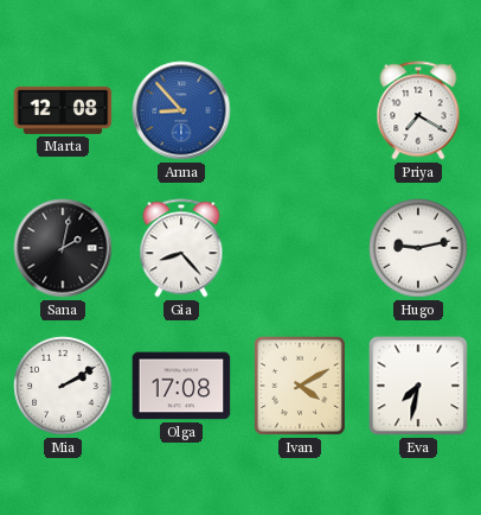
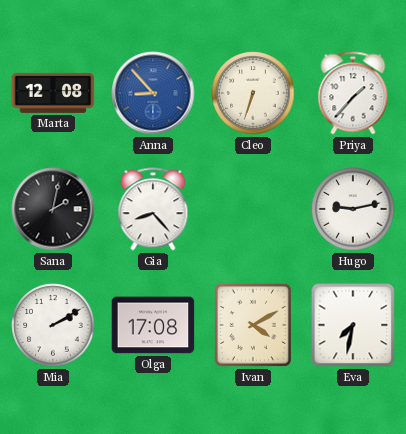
Cleo: none -> 6:33 (253, 93)
Priya: 7:20 -> 1:37 (353, 93)
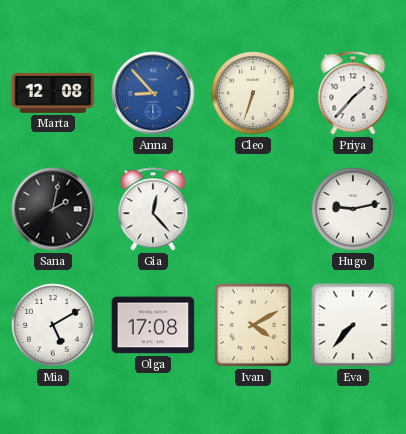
Gia: 8:23 -> 12:23 (153, 209)
Mia: 2:10 -> 5:10 (53, 325)
Eva: 7:32 -> 7:37 (353, 325)
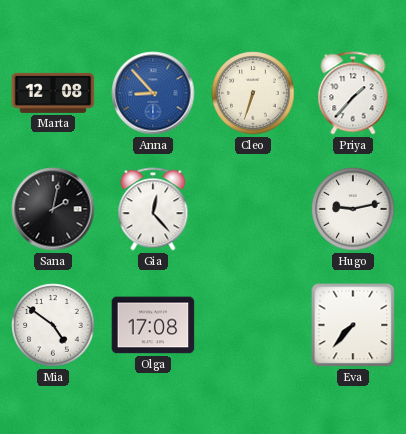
Mia: 5:10 -> 4:51 (53, 325)
Ivan: 4:10 -> none (253, 325)
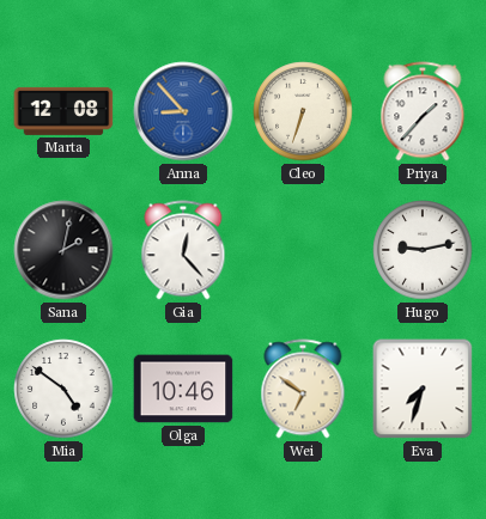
Olga: 17:08 -> 10:46 (183, 389)
Wei: none -> 6:51 (303, 389)
Eva: 7:37 -> 7:33 (423, 389)
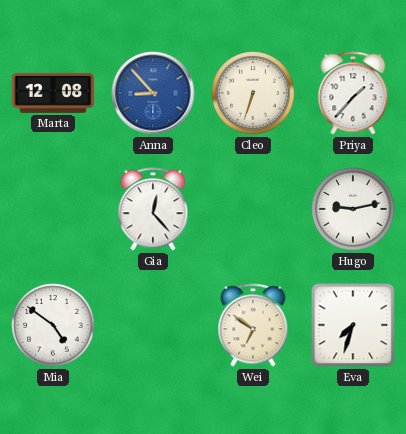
Sana: 2:02 -> none (63, 250)
Olga: 10:46 -> none (183, 389)
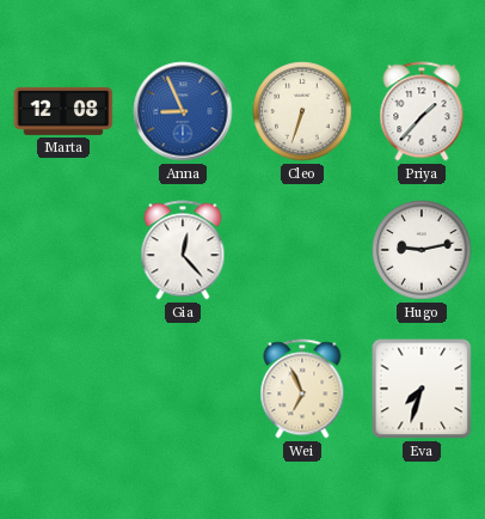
Anna: 8:53 -> 8:56 (183, 111)
Mia: 4:51 -> none (53, 325)
Wei: 6:51 -> 6:56 (302, 389)
